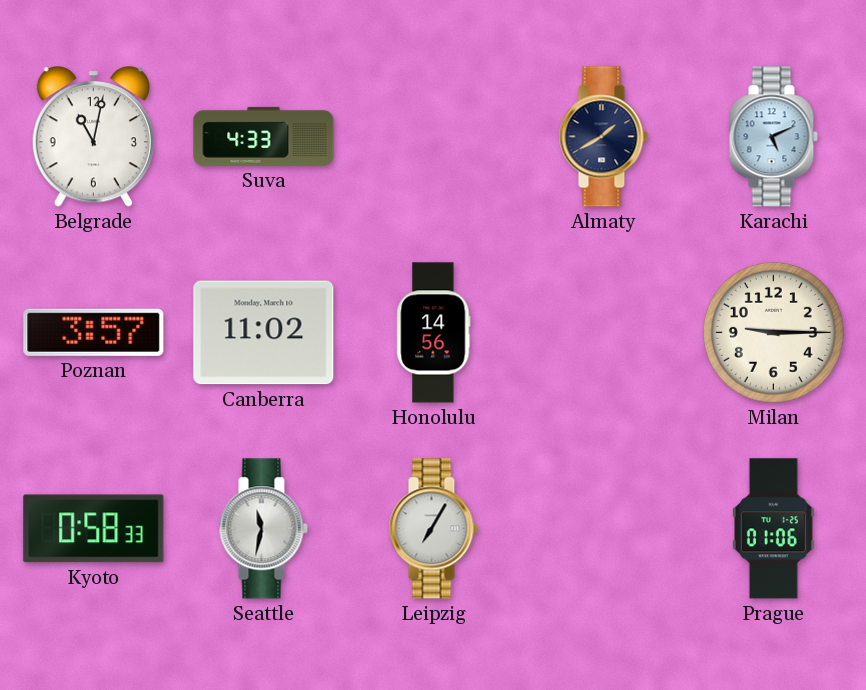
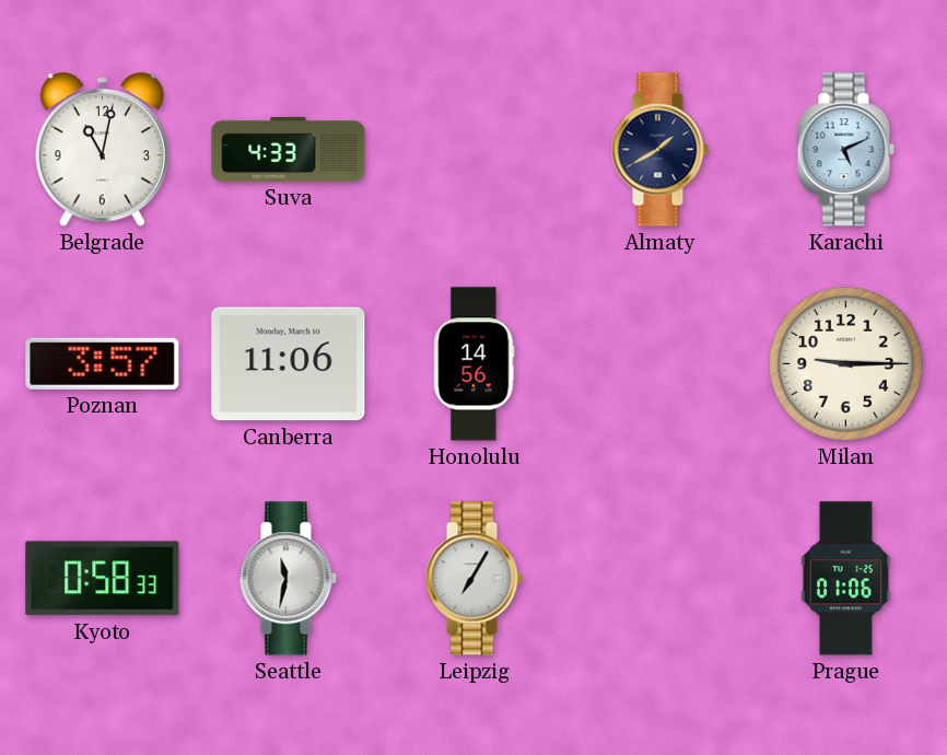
Canberra: 11:02 -> 11:06 (289, 364)
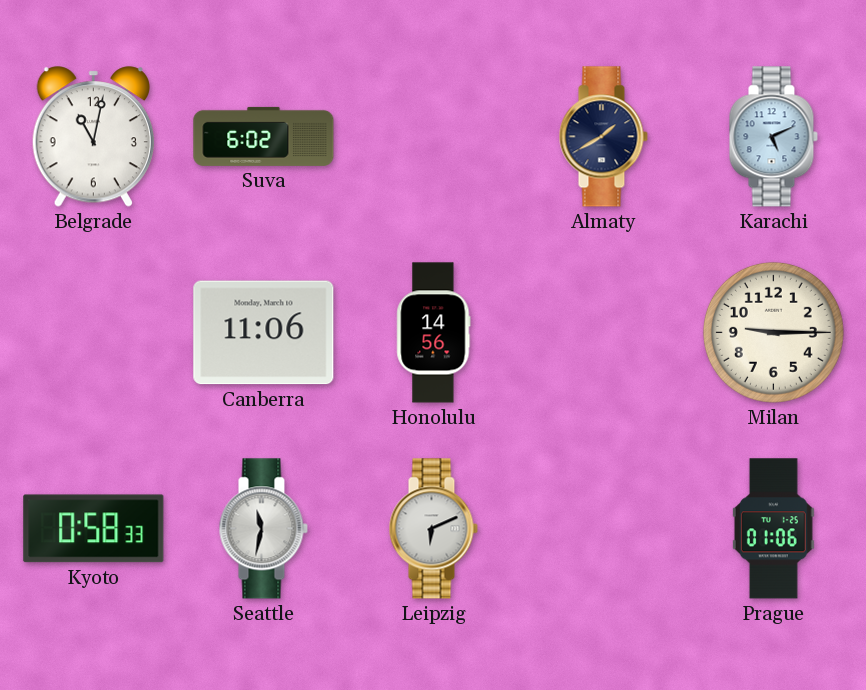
Suva: 4:33 -> 6:02 (264, 136)
Poznan: 3:57 -> none (103, 363)
Leipzig: 7:05 -> 6:11 (433, 529)
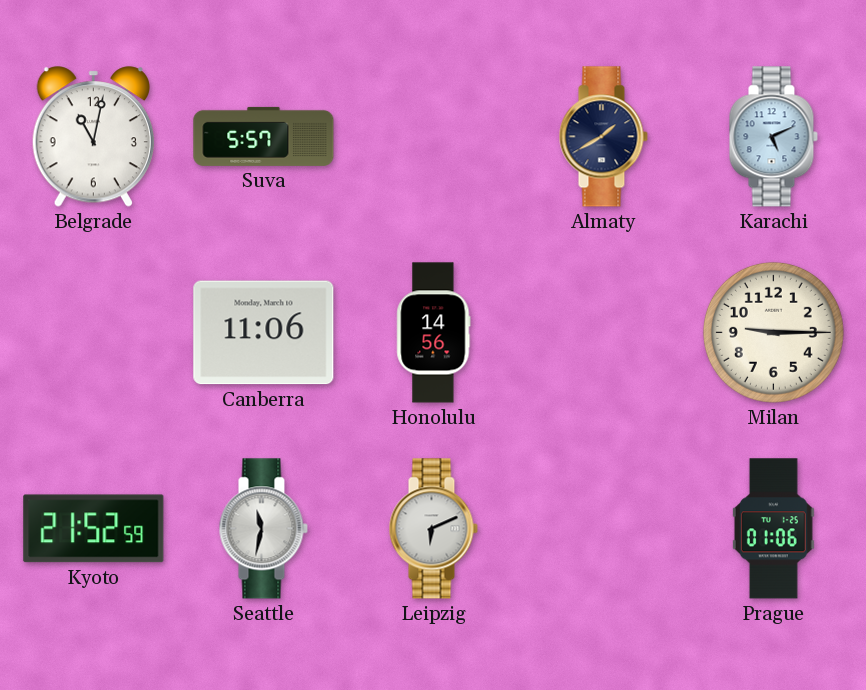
Suva: 6:02 -> 5:57 (264, 136)
Kyoto: 0:58 -> 21:52 (94, 529)
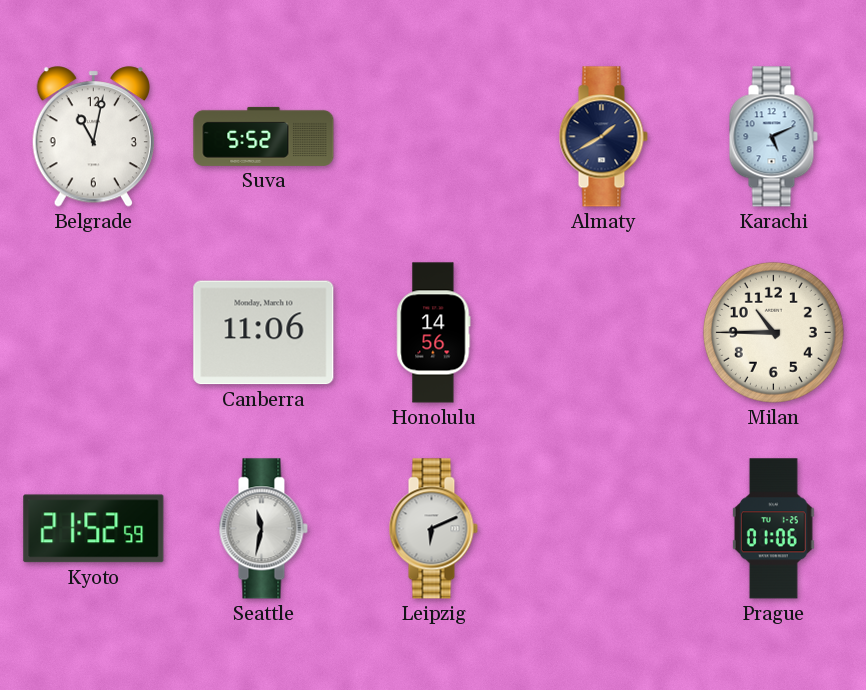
Suva: 5:57 -> 5:52 (264, 136)
Milan: 9:15 -> 10:45 (773, 332)
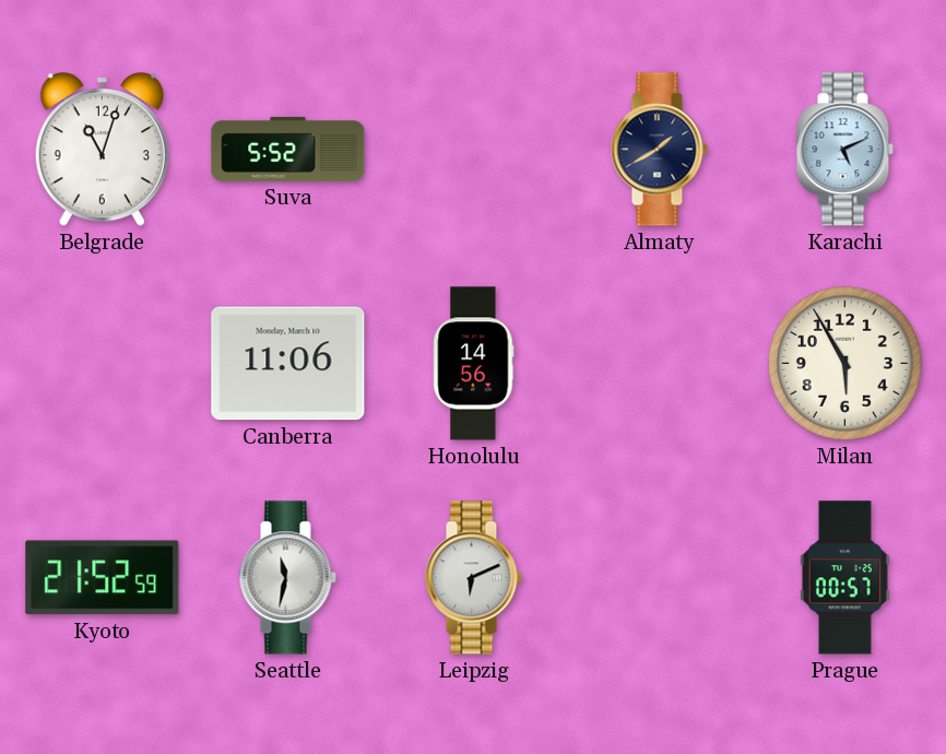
Belgrade: 11:02 -> 11:03 (102, 150)
Milan: 10:45 -> 5:55 (844, 363)
Prague: 01:06 -> 00:57 (844, 578)
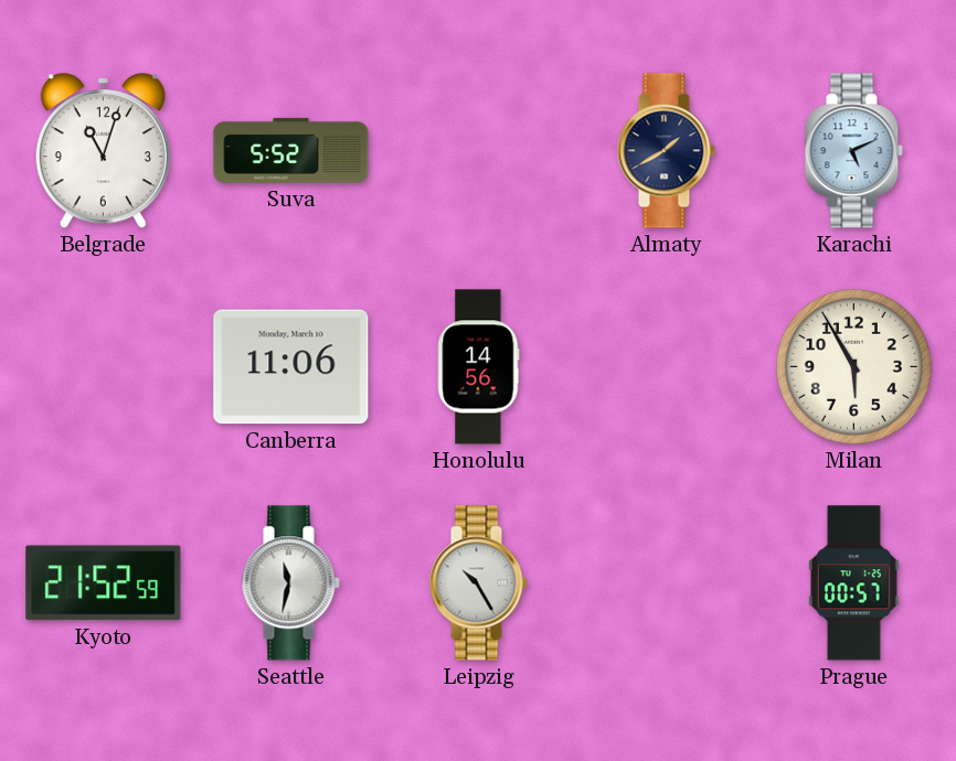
Leipzig: 6:11 -> 10:25 (478, 583)
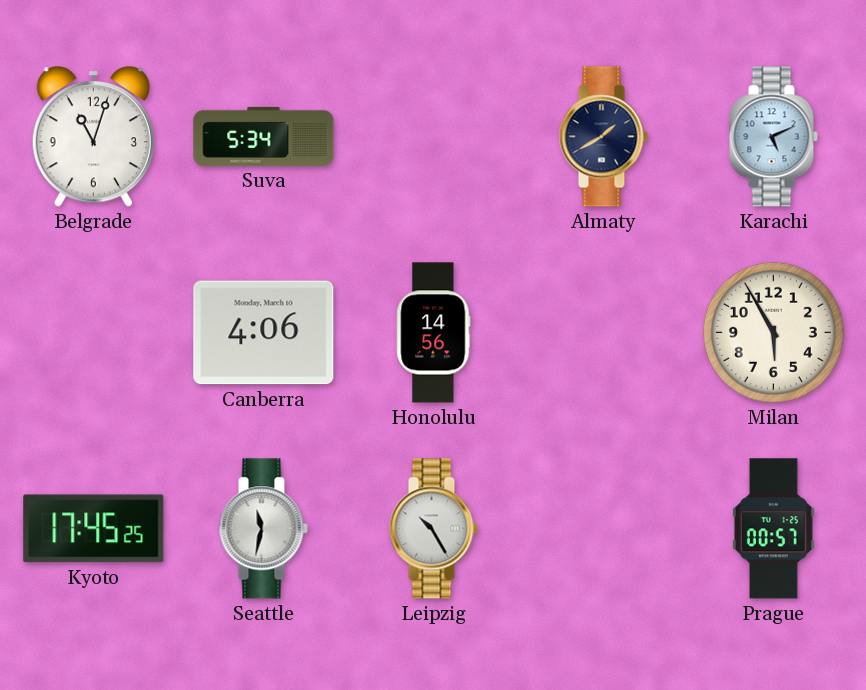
Suva: 5:52 -> 5:34 (264, 136)
Canberra: 11:06 -> 4:06 (264, 333)
Kyoto: 21:52 -> 17:45 (94, 529)
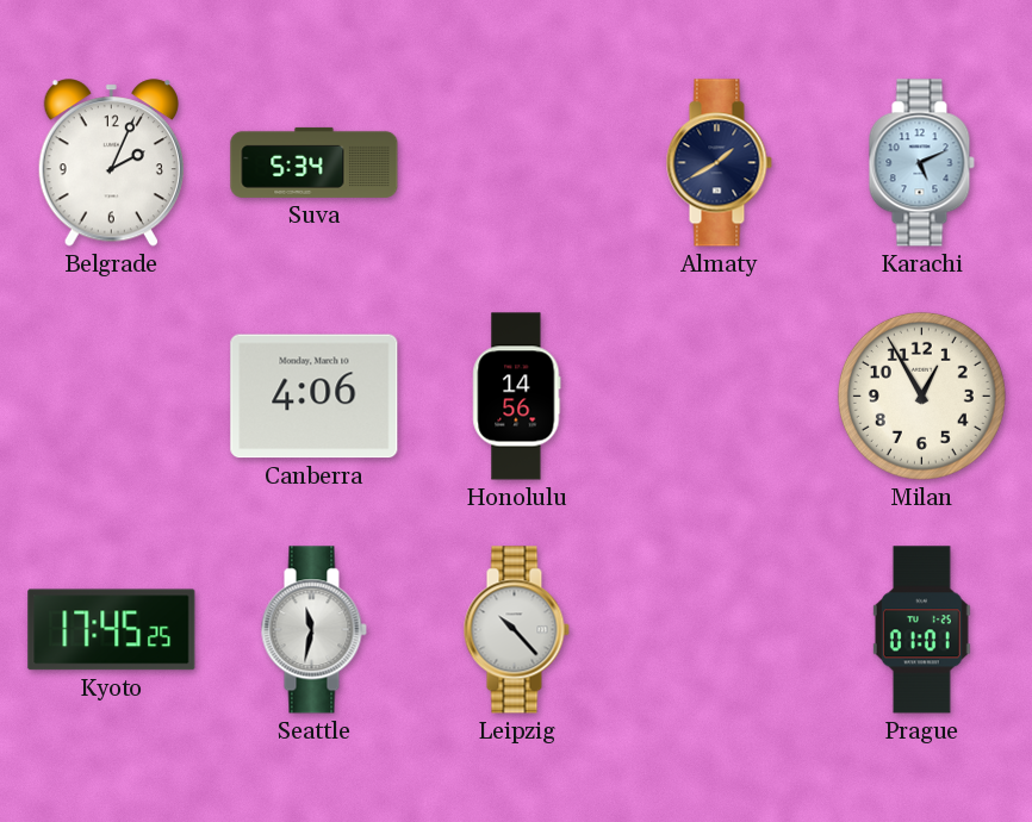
Belgrade: 11:03 -> 2:04 (111, 163)
Milan: 5:55 -> 12:55 (921, 396)
Leipzig: 10:25 -> 10:23 (516, 630)
Prague: 00:57 -> 01:01 (921, 630)
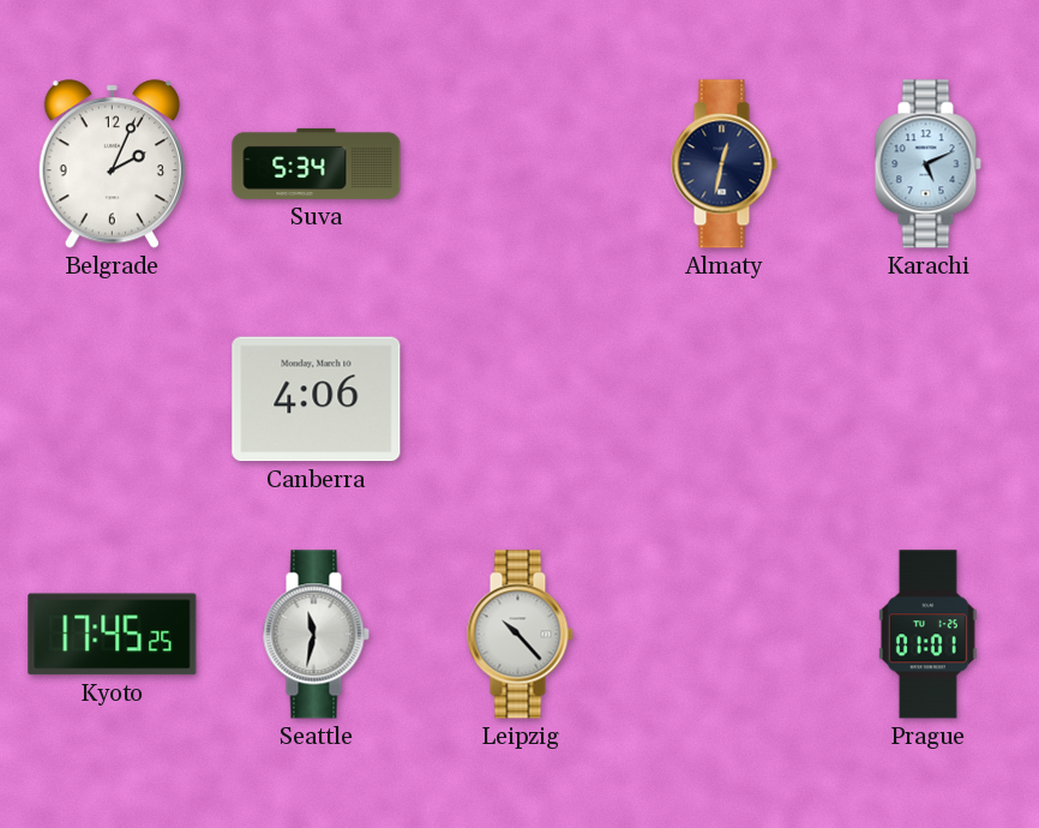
Almaty: 1:40 -> 12:32 (723, 164)
Honolulu: 14:56 -> none (517, 397)
Milan: 12:55 -> none (921, 396)
